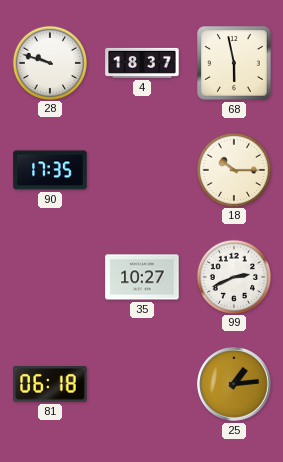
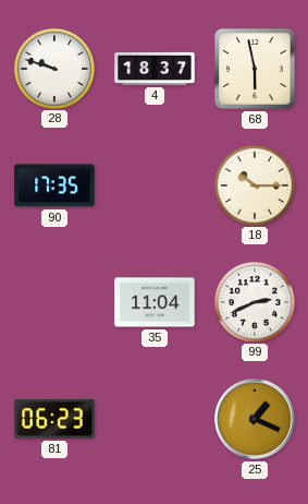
35: 10:27 -> 11:04 (155, 302)
81: 06:18 -> 06:23 (54, 419)
25: 1:14 -> 1:19 (256, 420)
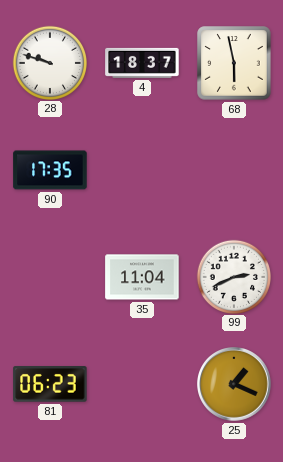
18: 10:15 -> none (254, 184)
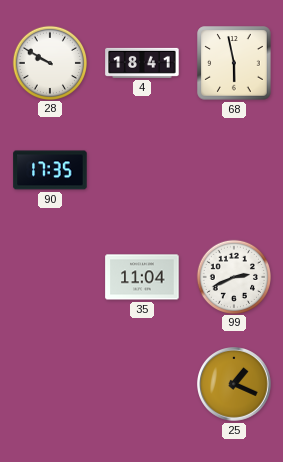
28: 9:48 -> 9:50 (49, 62)
4: 18:37 -> 18:41 (142, 63)
81: 06:23 -> none (50, 384)
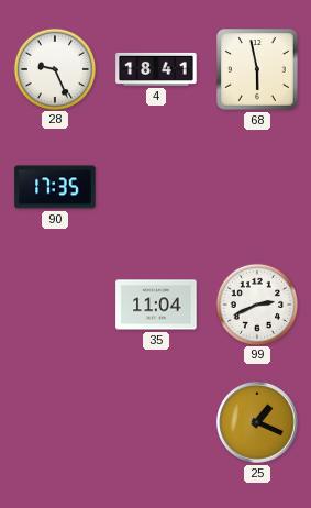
28: 9:50 -> 9:26 (54, 68)
